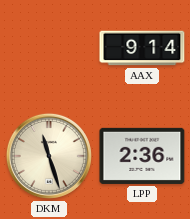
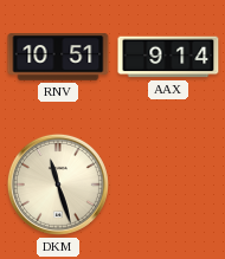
RNV: none -> 10:51 (58, 57)
LPP: 2:36 -> none (142, 156)
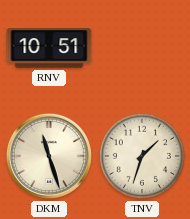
AAX: 9:14 -> none (168, 57)
TNV: none -> 1:33 (142, 156)
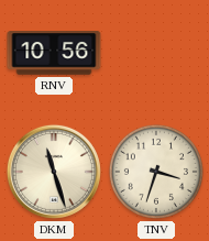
RNV: 10:51 -> 10:56 (54, 53)
TNV: 1:33 -> 3:33 (156, 172)
